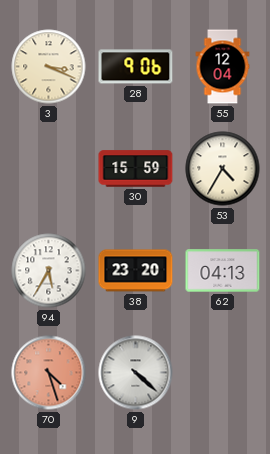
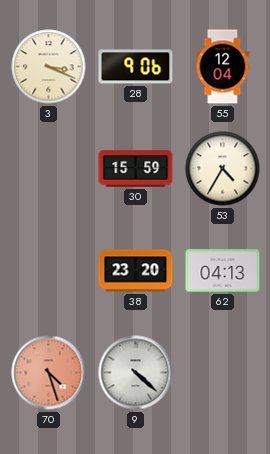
94: 5:35 -> none (49, 271)
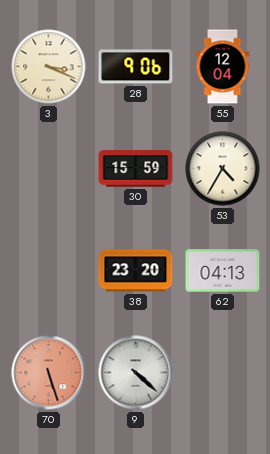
70: 4:27 -> 5:27 (49, 373)
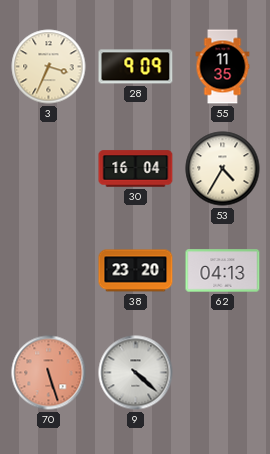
3: 3:19 -> 3:34 (49, 67)
28: 9:06 -> 9:09 (136, 67)
55: 12:04 -> 11:35 (223, 67)
30: 15:59 -> 16:04 (136, 169)
